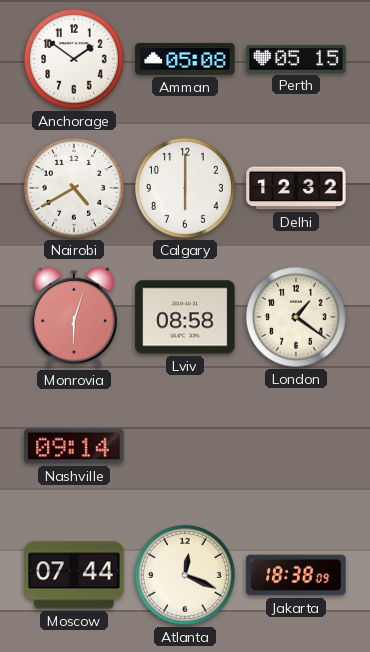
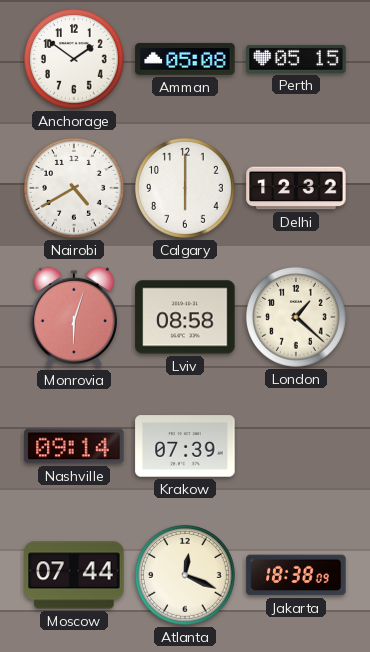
London: 1:21 -> 1:22 (297, 318)
Krakow: none -> 07:39 (185, 446)
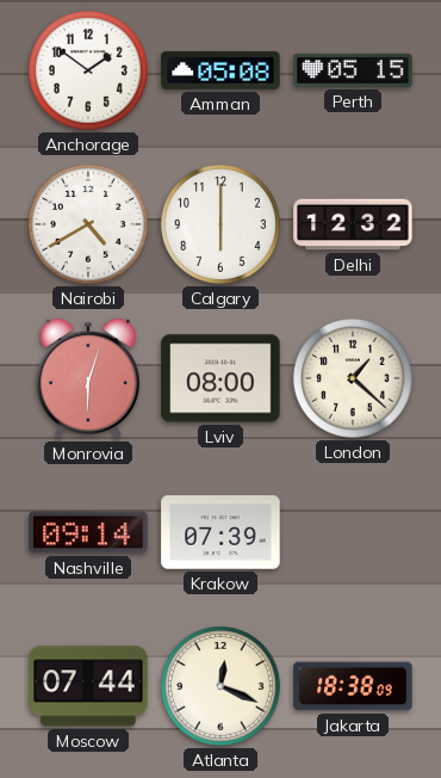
Lviv: 08:58 -> 08:00 (220, 378)
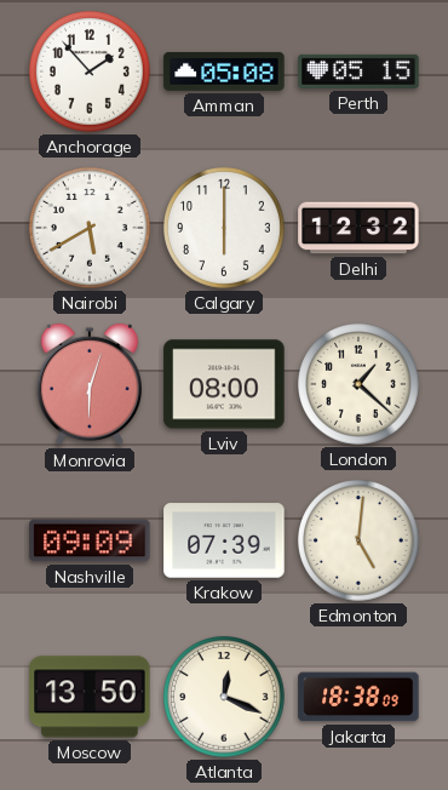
Anchorage: 1:51 -> 1:53 (91, 73)
Nairobi: 4:40 -> 5:40 (91, 229)
Nashville: 09:14 -> 09:09 (90, 540)
Edmonton: none -> 5:01 (360, 542)
Moscow: 07:44 -> 13:50 (90, 697)
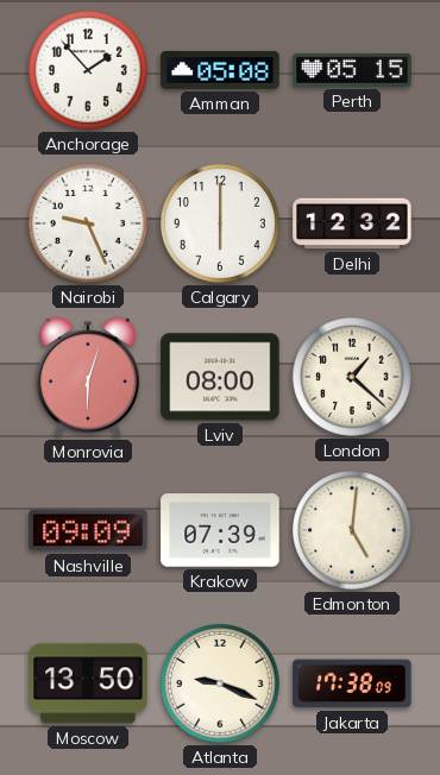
Nairobi: 5:40 -> 9:26 (89, 225)
Atlanta: 12:19 -> 9:19 (221, 685)
Jakarta: 18:38 -> 17:38 (352, 683)
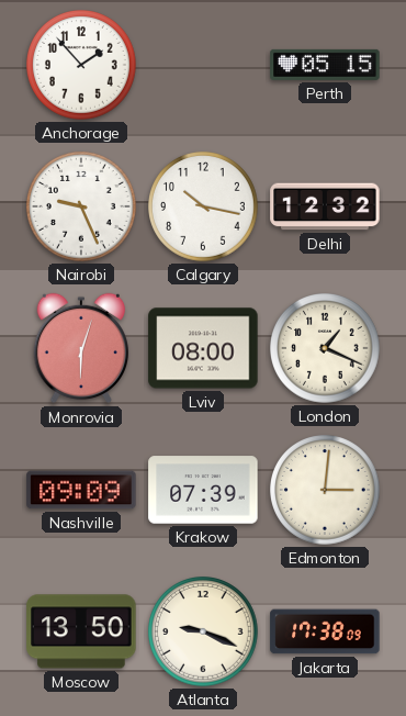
Amman: 05:08 -> none (220, 70)
Calgary: 6:00 -> 10:17 (204, 208)
London: 1:22 -> 1:19 (326, 349)
Edmonton: 5:01 -> 3:01 (326, 491)
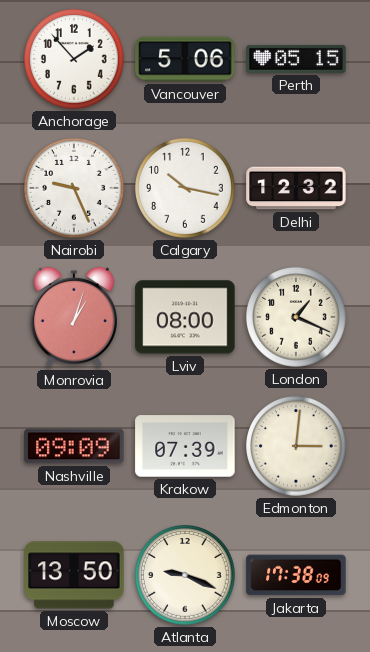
Vancouver: none -> 5:06 (185, 59)
Monrovia: 6:03 -> 1:03 (73, 317)
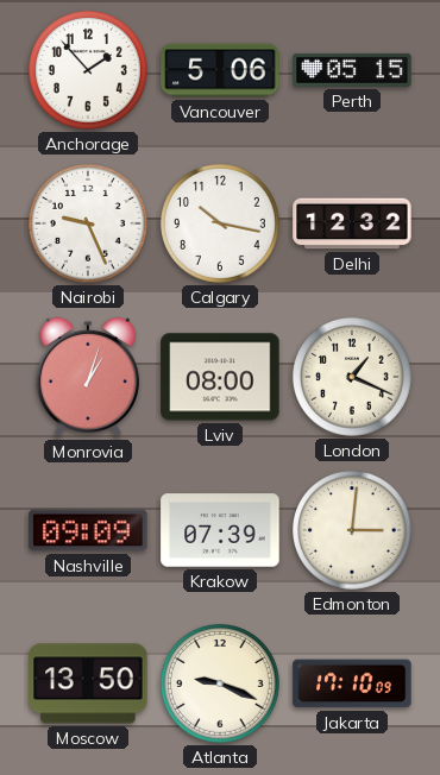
Jakarta: 17:38 -> 17:10 (352, 683)
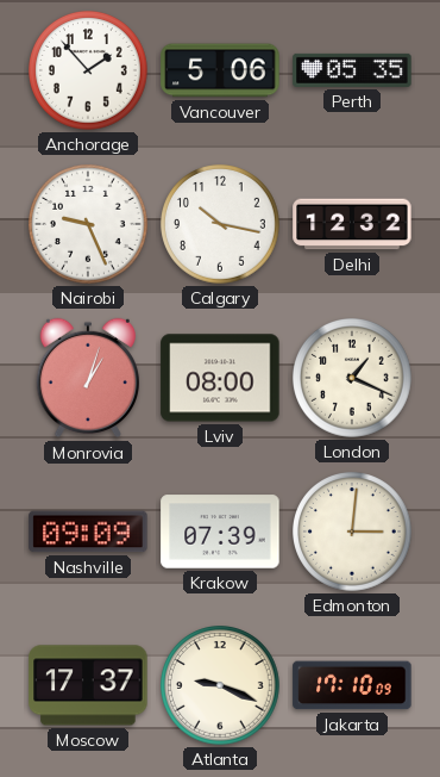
Perth: 05:15 -> 05:35 (352, 70)
Moscow: 13:50 -> 17:37 (88, 685)
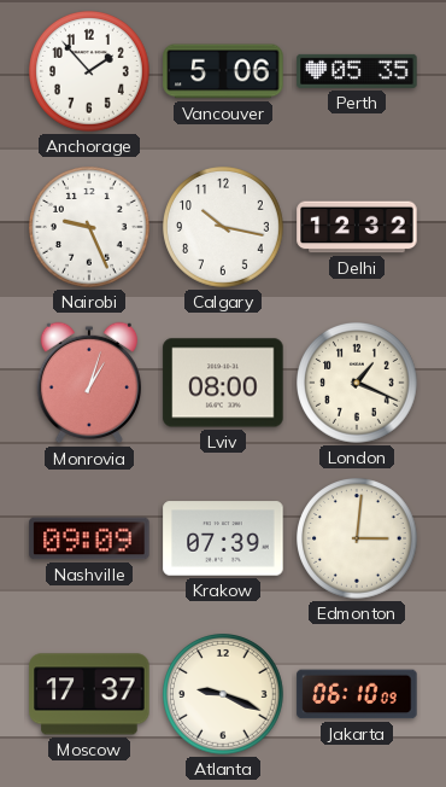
Jakarta: 17:10 -> 06:10 (357, 694)
